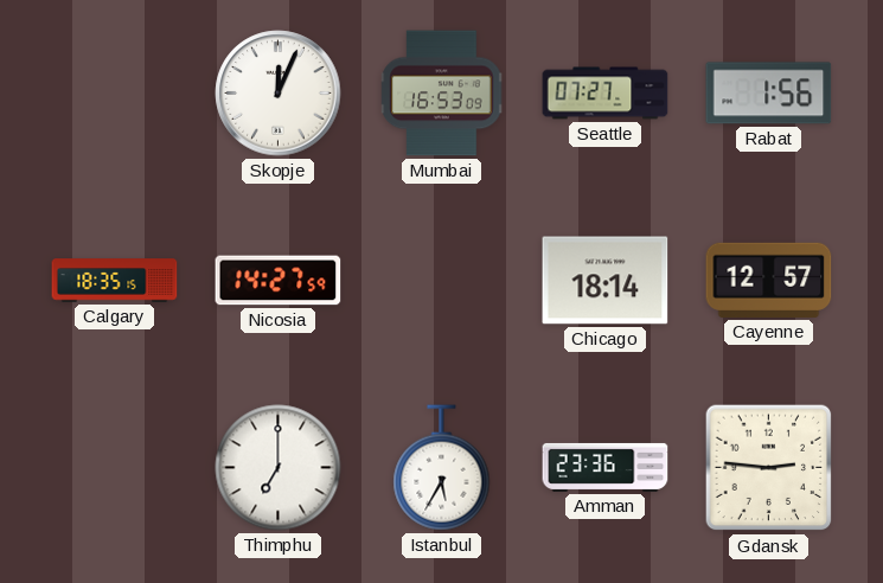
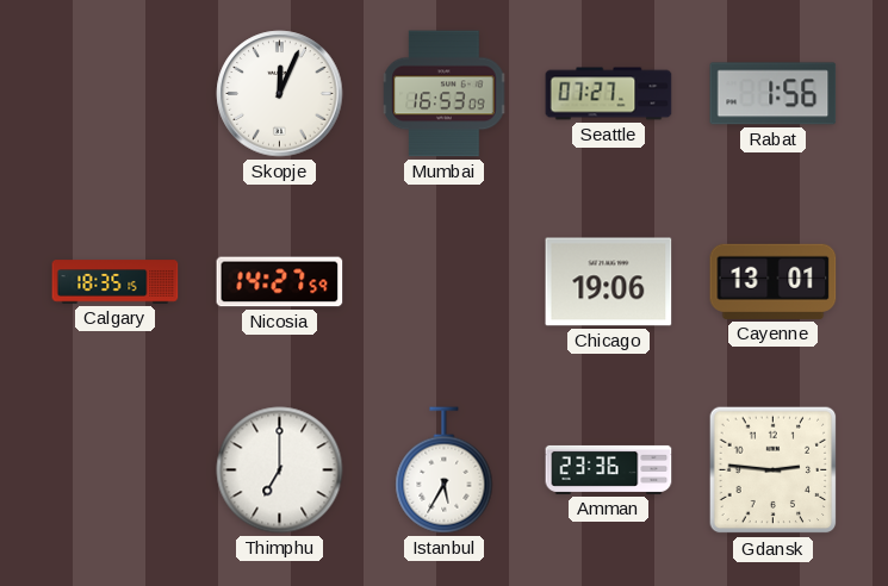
Chicago: 18:14 -> 19:06 (609, 282)
Cayenne: 12:57 -> 13:01 (774, 281)
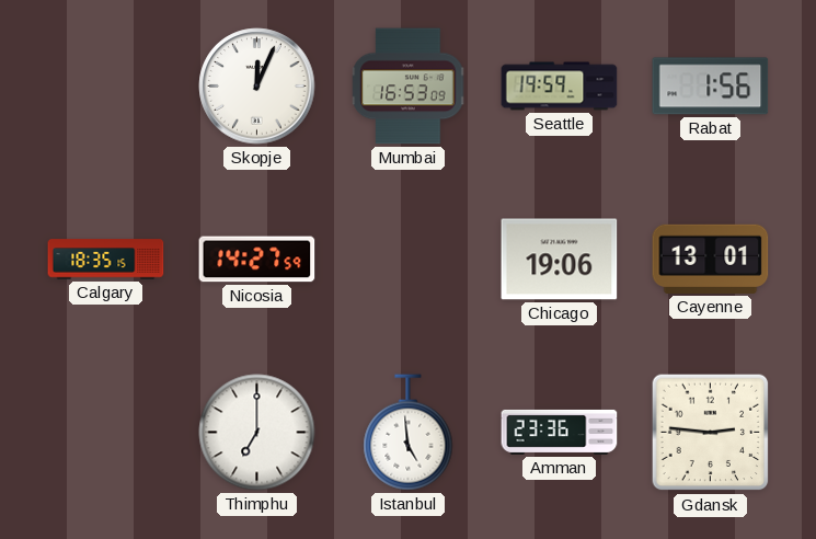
Seattle: 07:27 -> 19:59 (560, 87)
Istanbul: 5:35 -> 4:59 (409, 433)
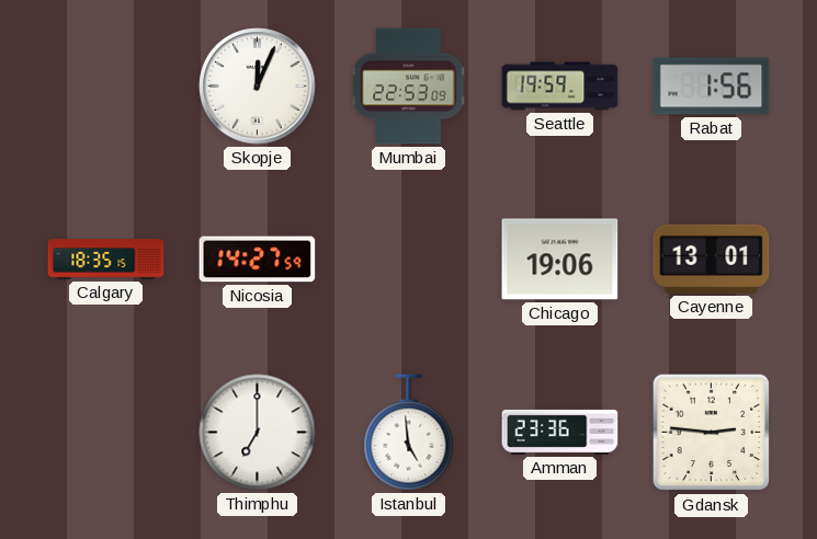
Mumbai: 16:53 -> 22:53 (409, 87)
